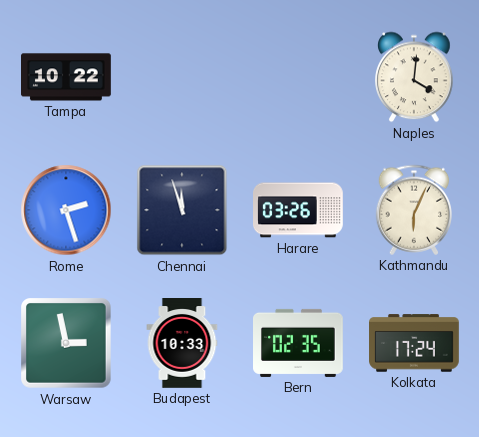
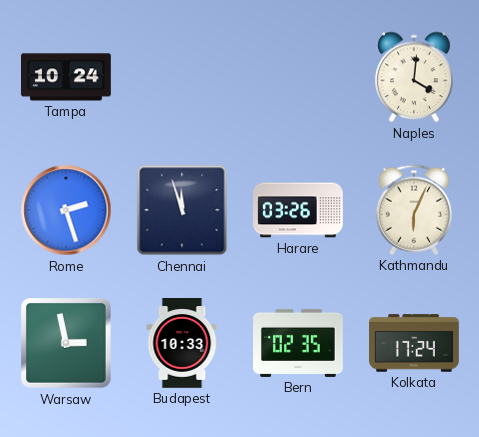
Tampa: 10:22 -> 10:24 (67, 77)
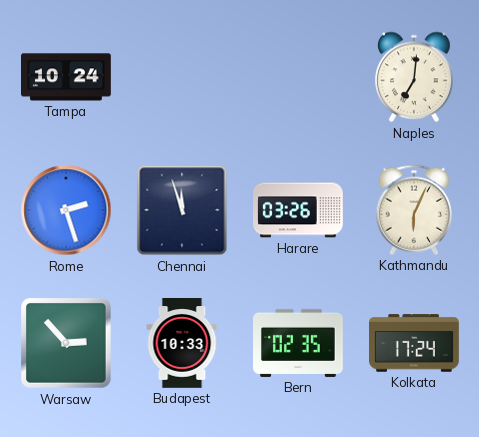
Naples: 4:01 -> 7:01 (414, 77)
Warsaw: 2:58 -> 2:53 (66, 343)
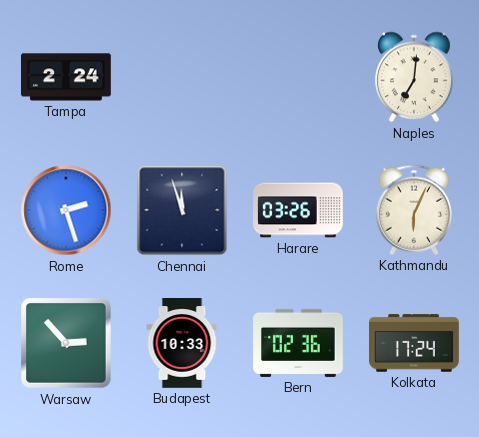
Tampa: 10:24 -> 2:24 (67, 77)
Bern: 02:35 -> 02:36 (299, 343)
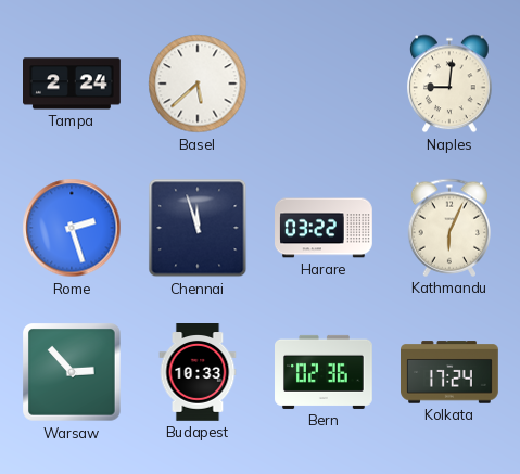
Basel: none -> 5:38 (198, 84)
Naples: 7:01 -> 9:01 (449, 84)
Harare: 03:26 -> 03:22 (324, 228)
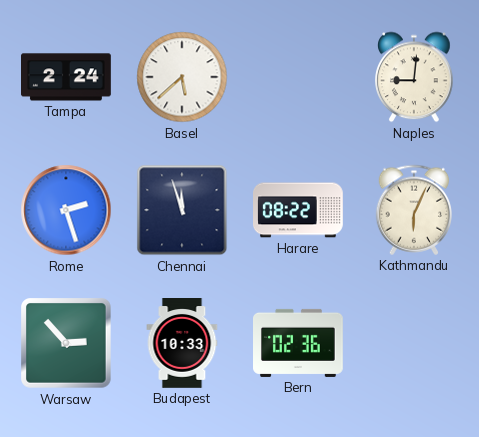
Harare: 03:22 -> 08:22 (298, 210)
Kolkata: 17:24 -> none (451, 372)
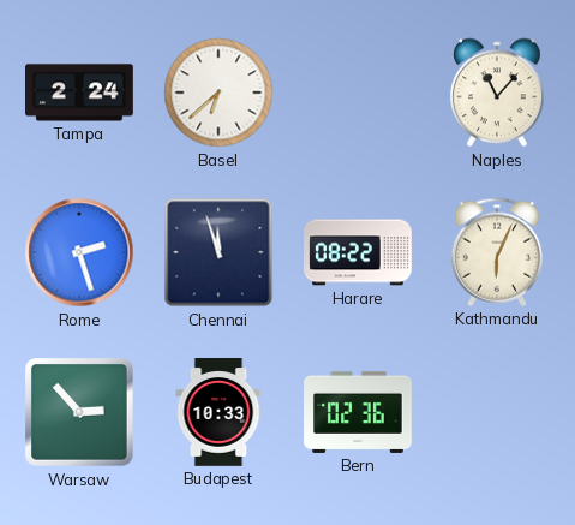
Basel: 5:38 -> 6:38 (218, 93)
Naples: 9:01 -> 11:07 (497, 93)
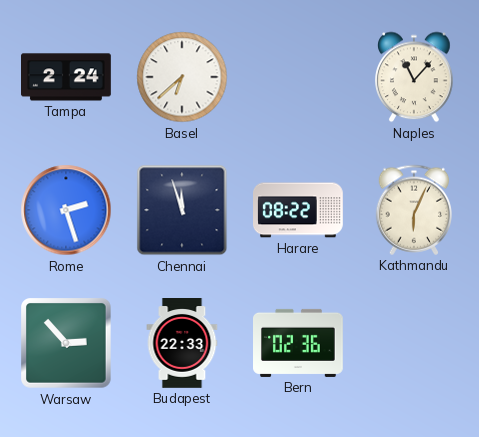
Budapest: 10:33 -> 22:33 (182, 344)
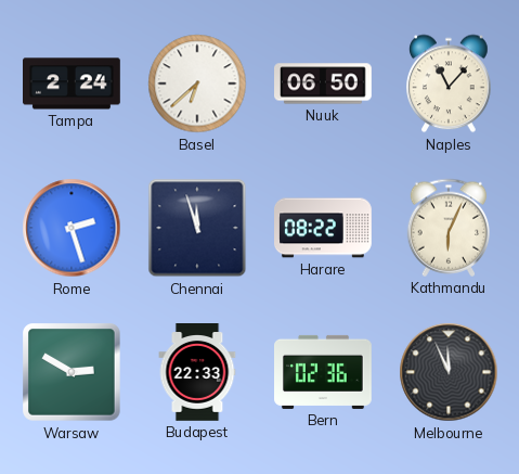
Nuuk: none -> 06:50 (324, 84)
Warsaw: 2:53 -> 2:50 (72, 372)
Melbourne: none -> 11:56 (449, 372)
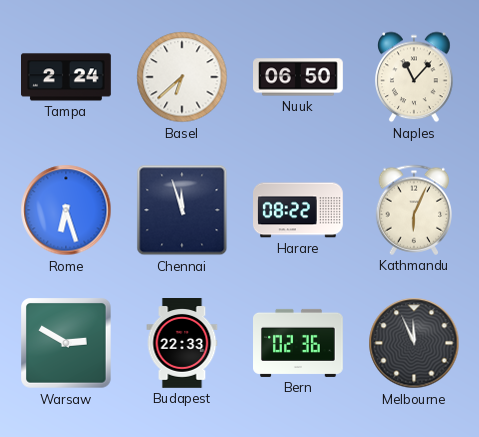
Rome: 2:27 -> 6:27 (66, 210)
